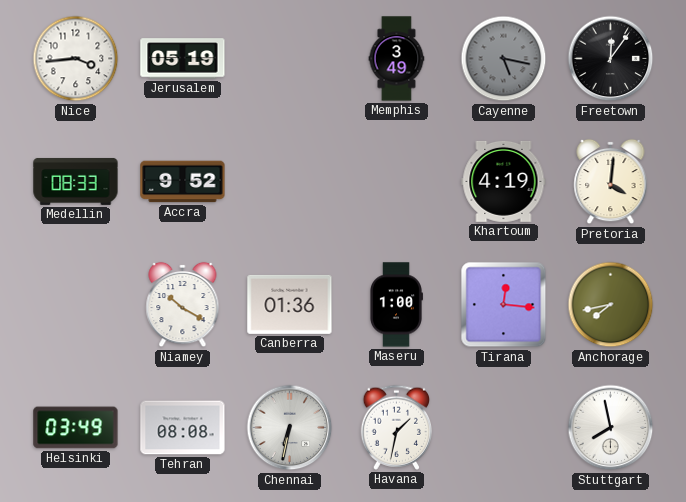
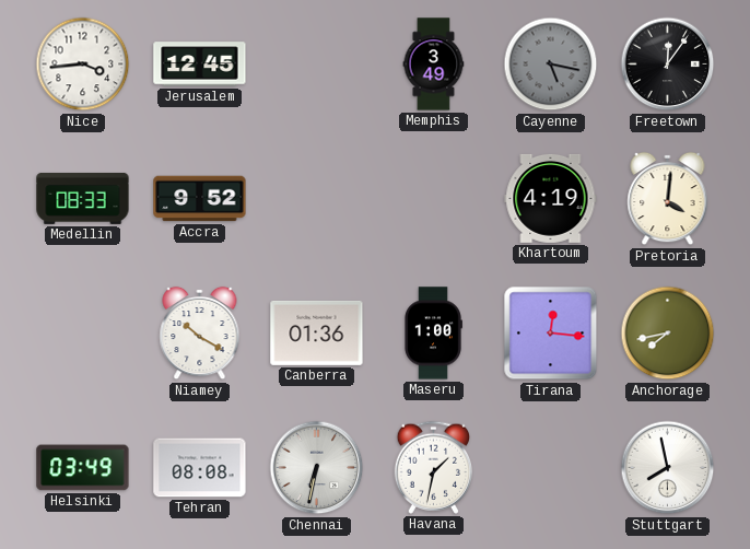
Jerusalem: 05:19 -> 12:45 (200, 65)
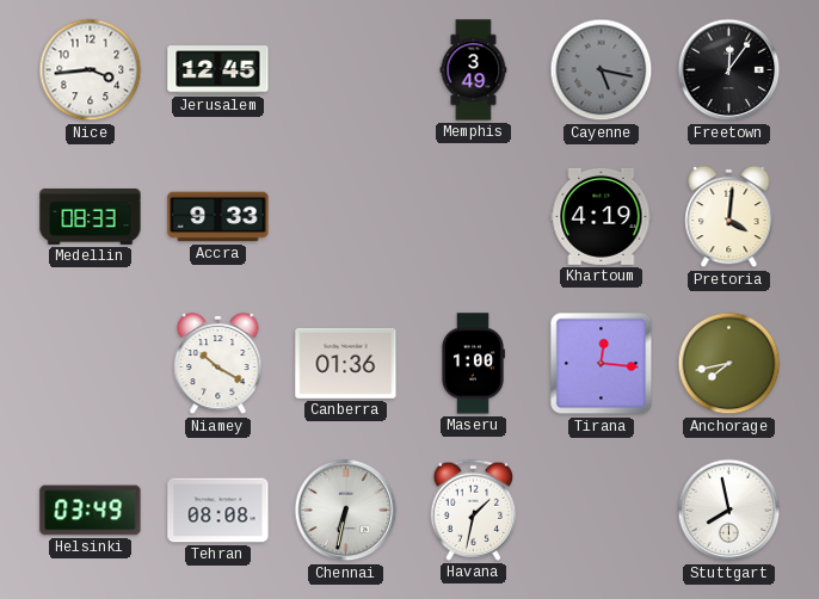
Accra: 9:52 -> 9:33 (218, 217)
